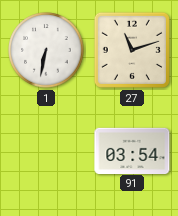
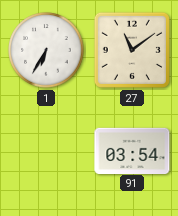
1: 6:32 -> 6:35 (46, 50)
27: 11:12 -> 11:09 (132, 50)
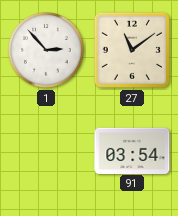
1: 6:35 -> 2:53 (46, 50)
